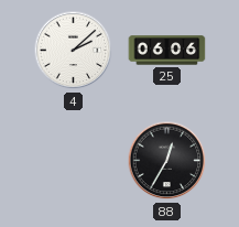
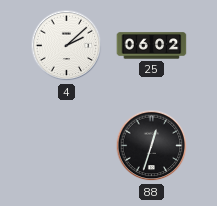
25: 06:06 -> 06:02 (152, 46)
88: 12:35 -> 12:33 (152, 146)
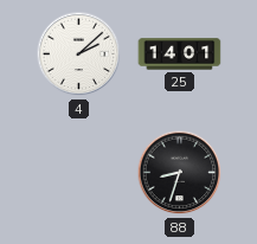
25: 06:02 -> 14:01 (180, 54)
88: 12:33 -> 8:33 (180, 173)
